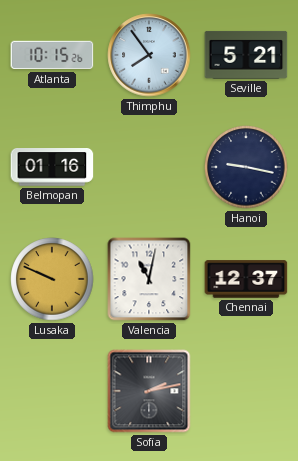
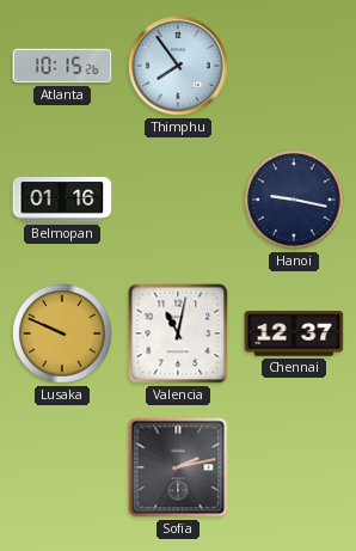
Seville: 5:21 -> none (246, 55)
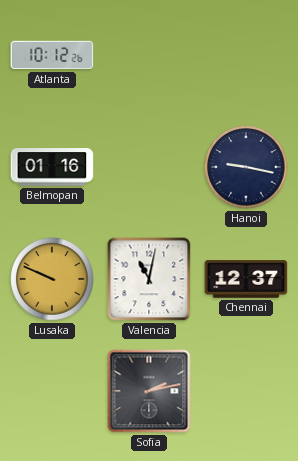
Atlanta: 10:15 -> 10:12 (52, 55)
Thimphu: 7:54 -> none (178, 66)
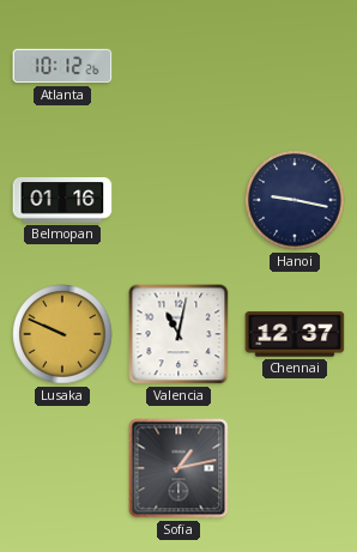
Sofia: 2:13 -> 1:13 (179, 468)
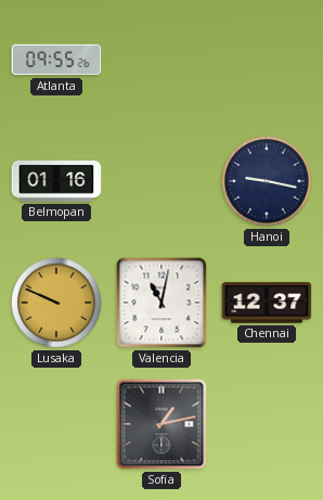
Atlanta: 10:12 -> 09:55 (56, 60)
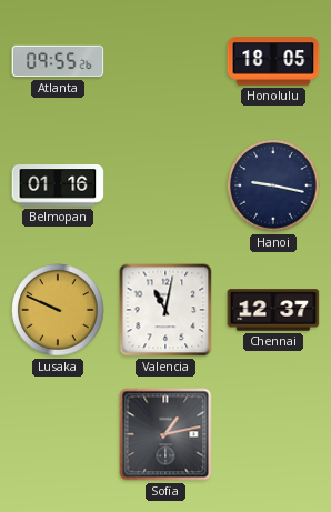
Honolulu: none -> 18:05 (273, 61)
